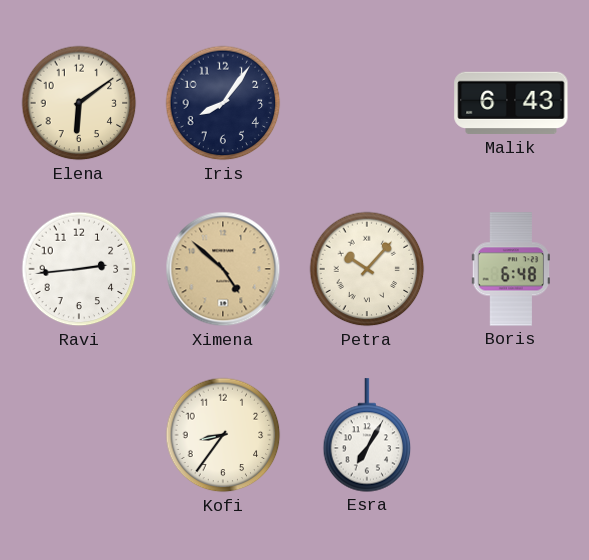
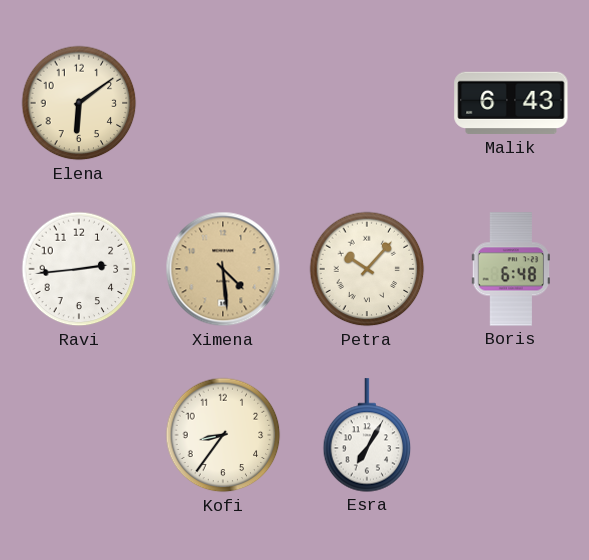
Iris: 8:06 -> none (223, 103)
Ximena: 4:52 -> 4:29 (223, 269)
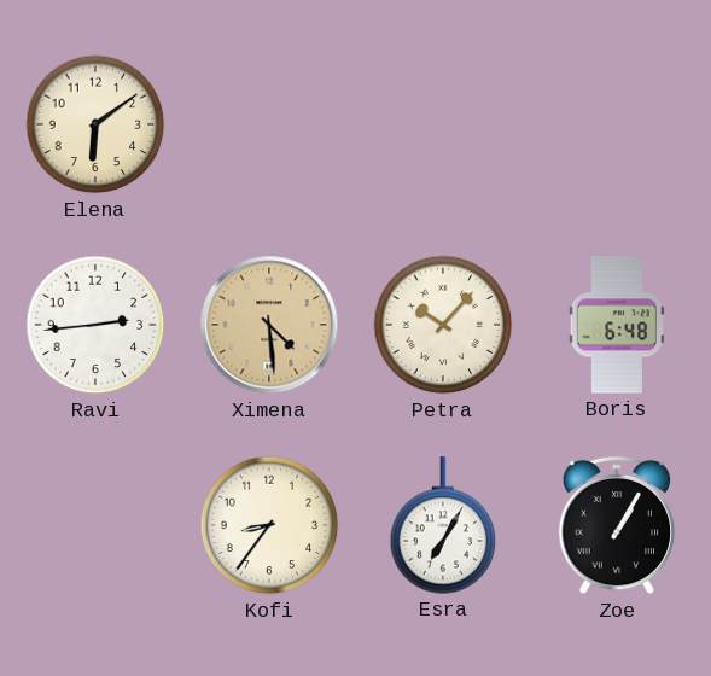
Malik: 6:43 -> none (511, 103)
Zoe: none -> 1:05 (617, 525)
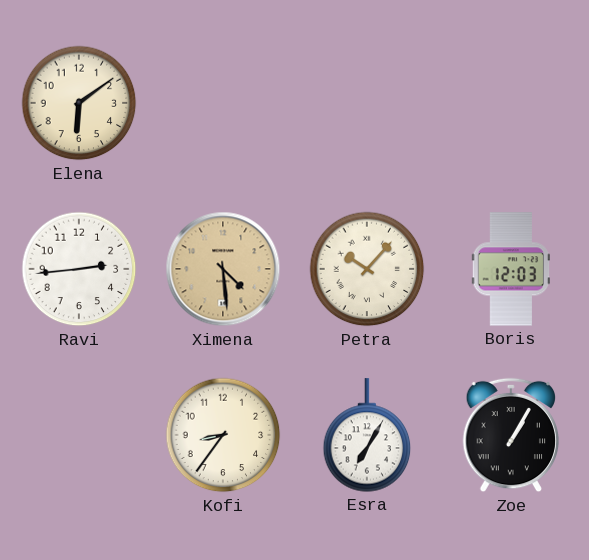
Boris: 6:48 -> 12:03 (510, 269)
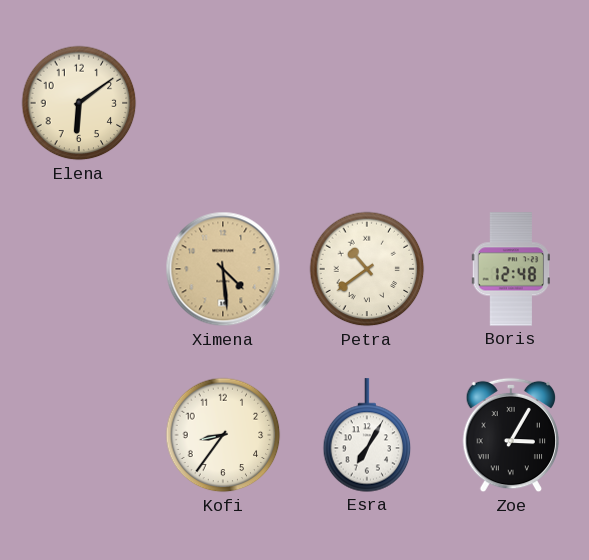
Ravi: 2:44 -> none (79, 269)
Petra: 10:07 -> 10:39 (367, 269)
Boris: 12:03 -> 12:48 (510, 269)
Zoe: 1:05 -> 3:05 (511, 435)
